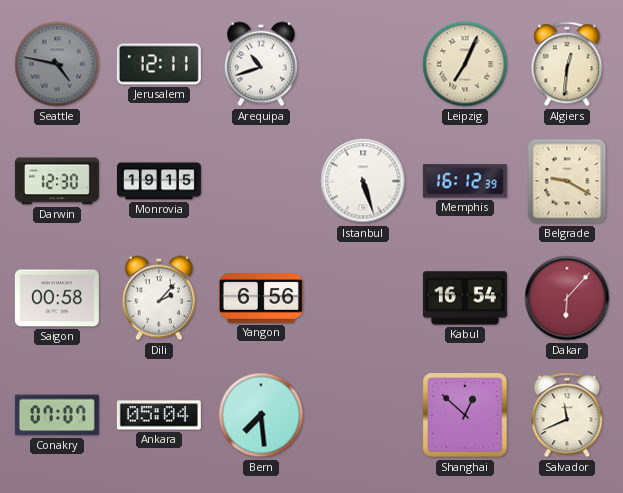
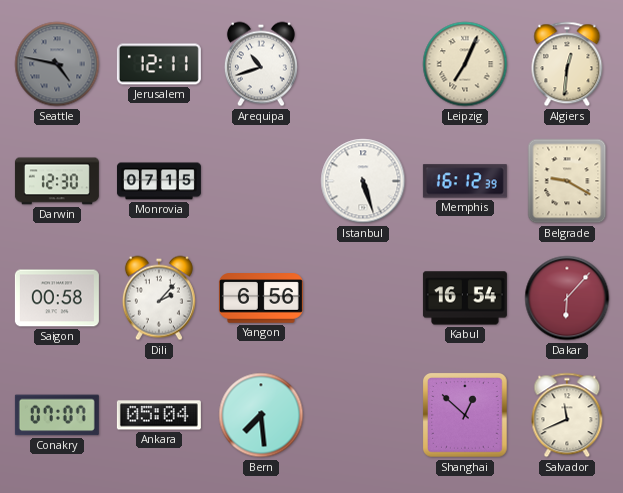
Monrovia: 19:15 -> 07:15 (159, 181)
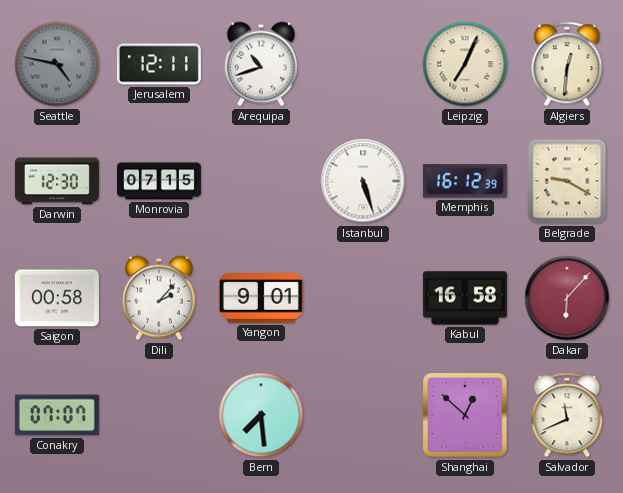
Yangon: 6:56 -> 9:01 (261, 298)
Kabul: 16:54 -> 16:58 (465, 298)
Ankara: 05:04 -> none (159, 415)
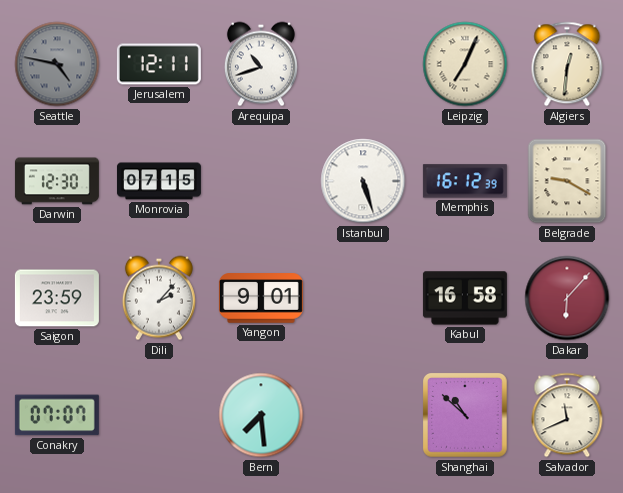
Saigon: 00:58 -> 23:59 (57, 298)
Shanghai: 12:52 -> 10:52 (466, 416)
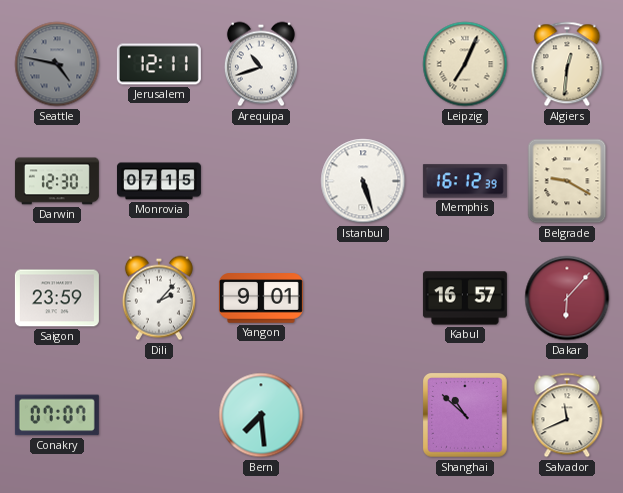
Kabul: 16:58 -> 16:57 (465, 298)
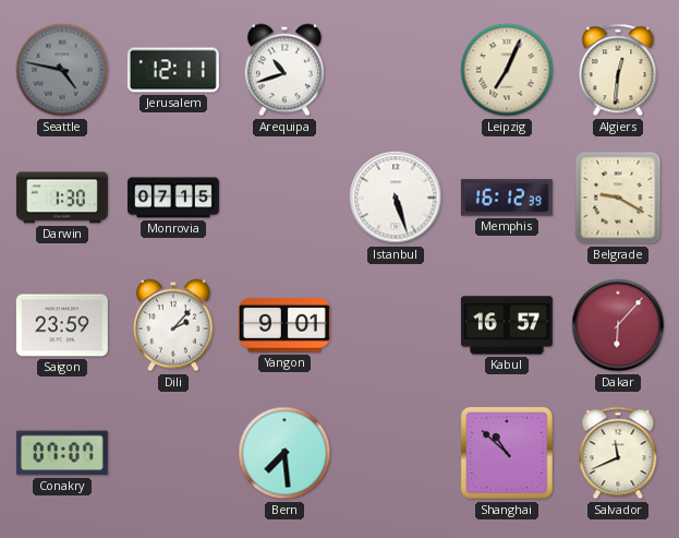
Darwin: 12:30 -> 1:30 (62, 198)
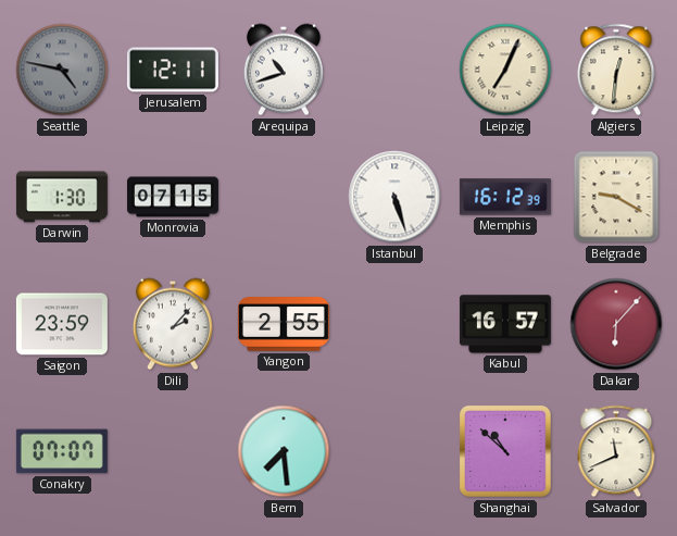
Yangon: 9:01 -> 2:55 (284, 324)
